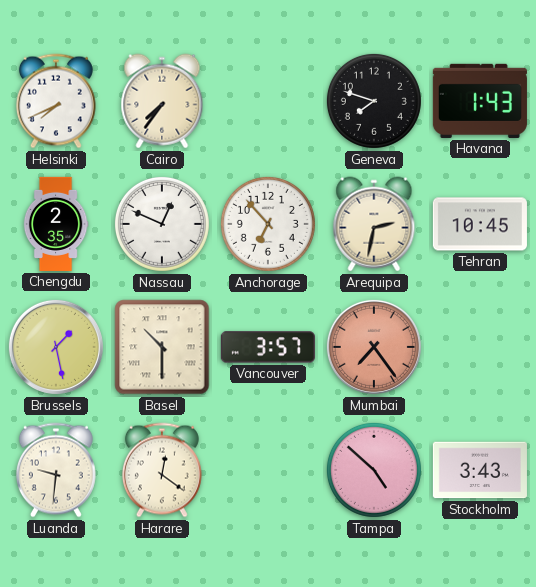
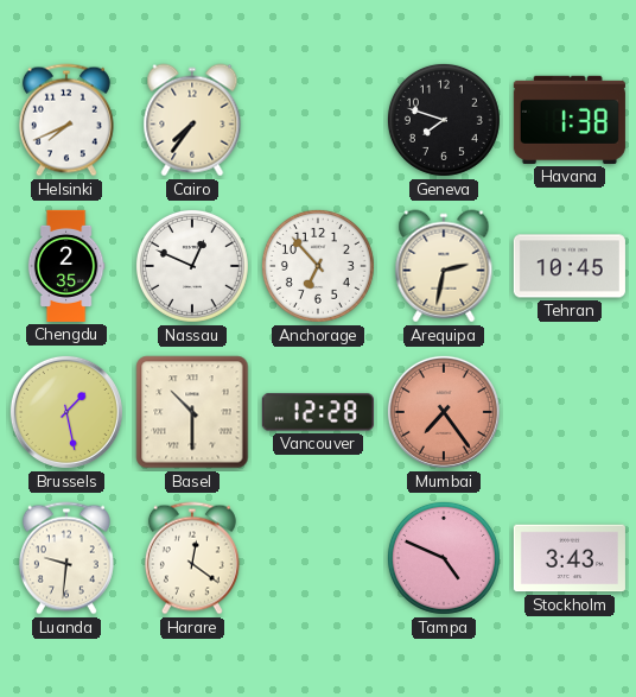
Havana: 1:43 -> 1:38 (570, 120)
Vancouver: 3:57 -> 12:28 (318, 412)
Tampa: 4:52 -> 4:49 (444, 558)
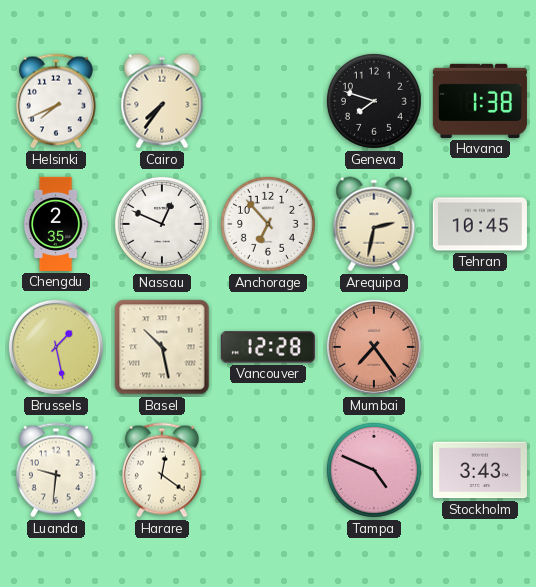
Basel: 10:30 -> 10:28 (162, 347)
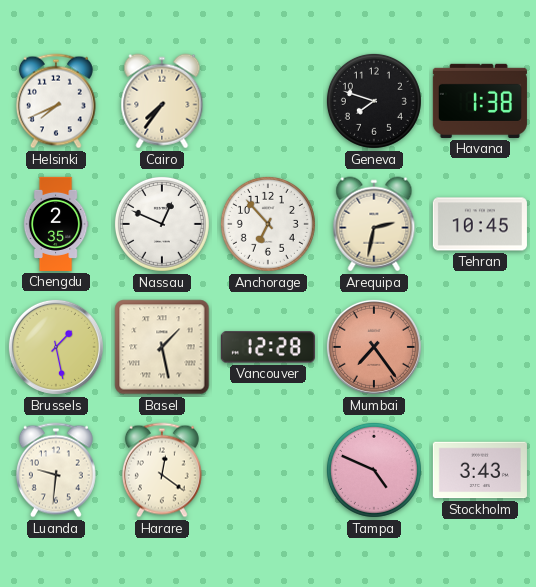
Basel: 10:28 -> 1:28 (162, 347)
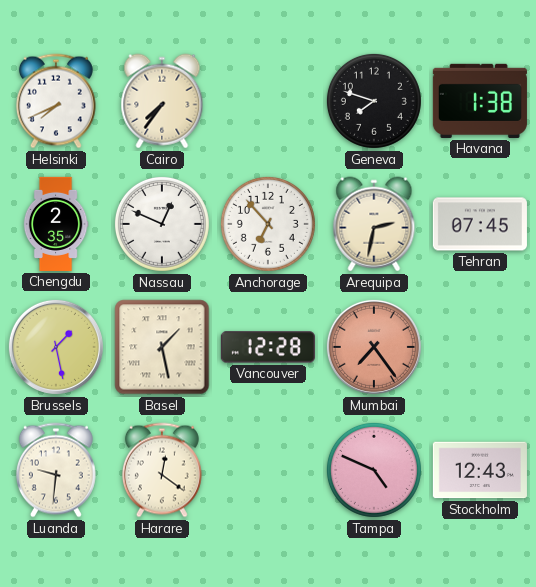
Tehran: 10:45 -> 07:45 (480, 224)
Stockholm: 3:43 -> 12:43 (480, 470)
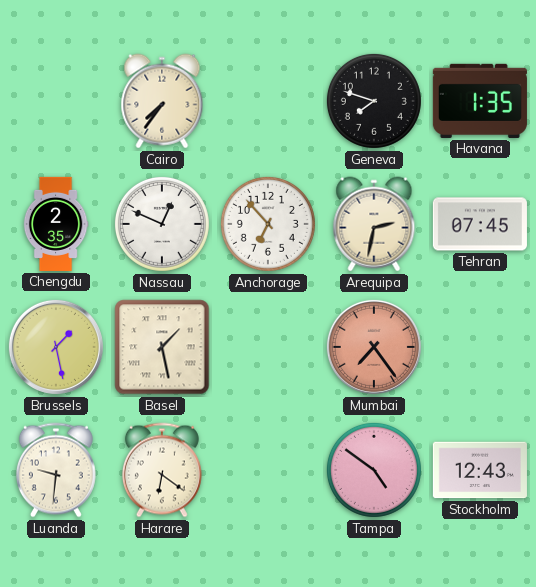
Helsinki: 7:41 -> none (56, 101)
Havana: 1:38 -> 1:35 (480, 101)
Vancouver: 12:28 -> none (268, 347)
Harare: 12:21 -> 6:21 (162, 470)
Tampa: 4:49 -> 4:51 (374, 470)
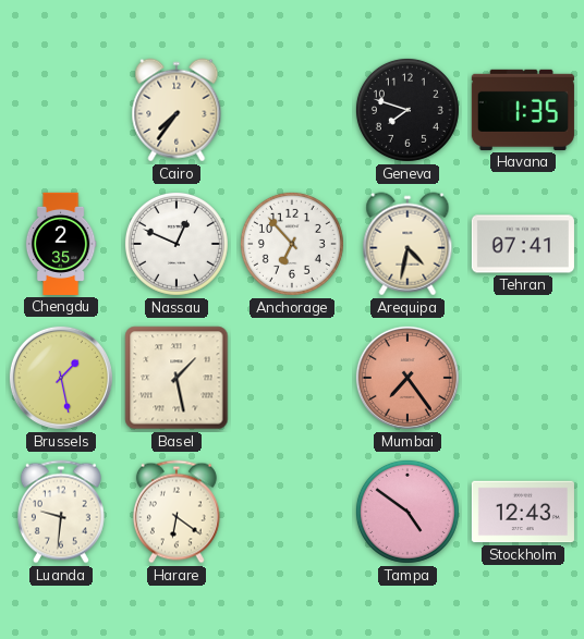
Arequipa: 2:32 -> 4:32 (407, 244)
Tehran: 07:45 -> 07:41 (523, 244)
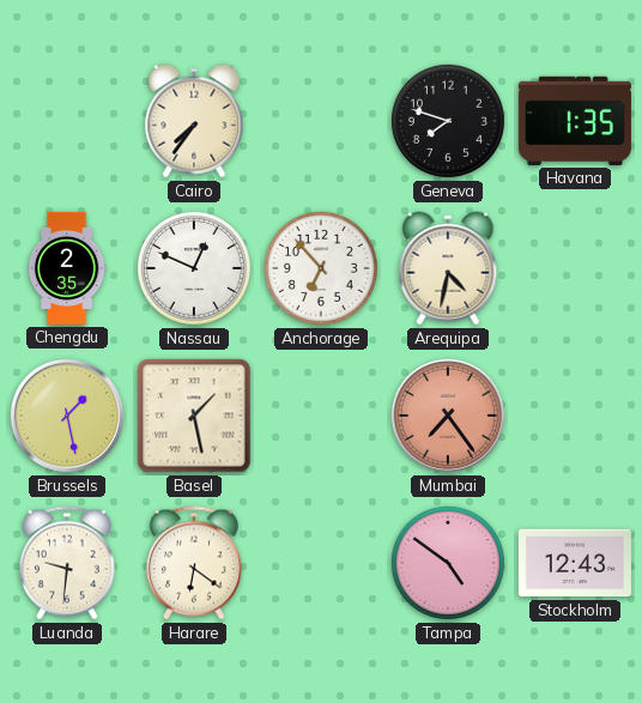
Tehran: 07:41 -> none (523, 244)
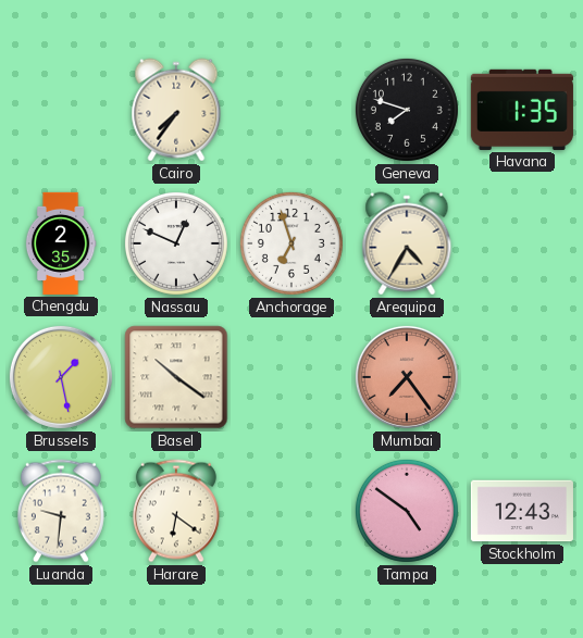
Anchorage: 6:53 -> 6:57 (291, 243)
Arequipa: 4:32 -> 4:35 (407, 243)
Basel: 1:28 -> 10:21 (176, 377)
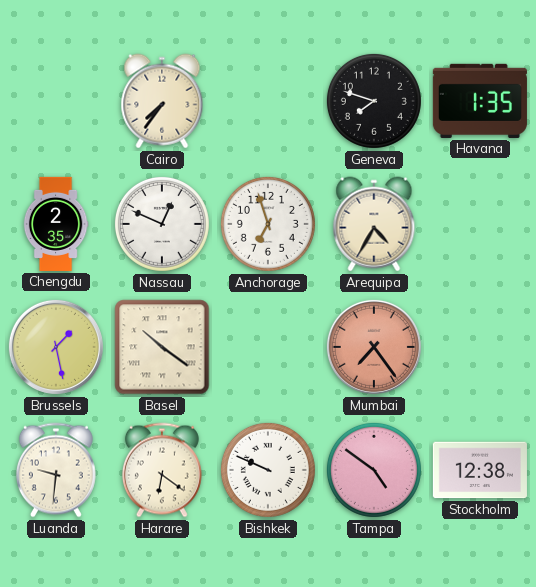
Bishkek: none -> 9:49 (268, 470)
Stockholm: 12:43 -> 12:38 (480, 470)
